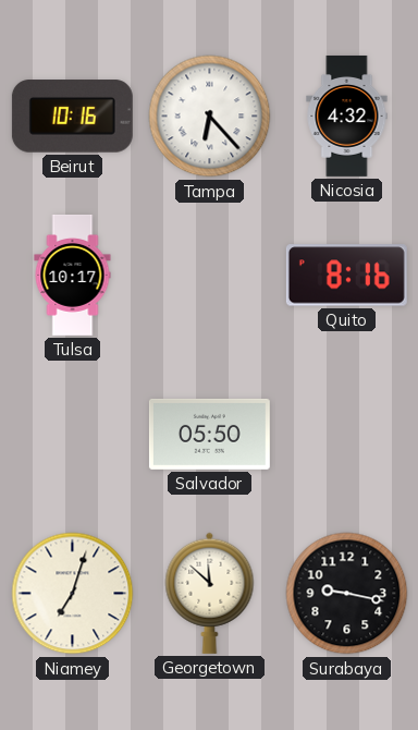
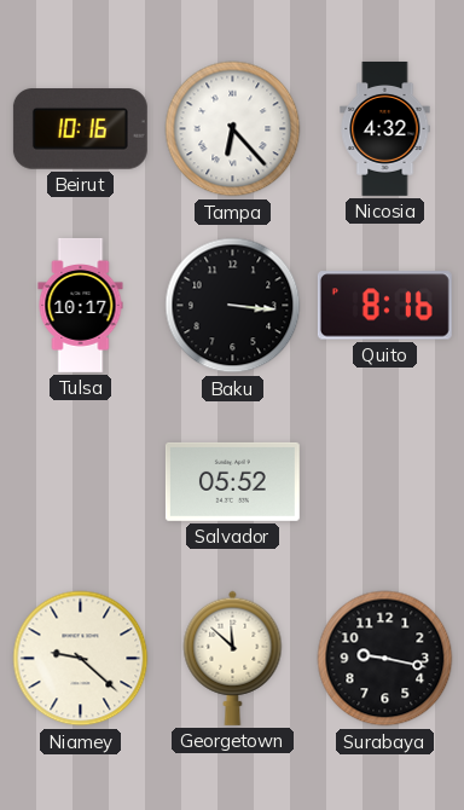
Baku: none -> 3:16 (233, 306)
Salvador: 05:50 -> 05:52 (232, 481)
Niamey: 7:03 -> 9:22 (81, 659)
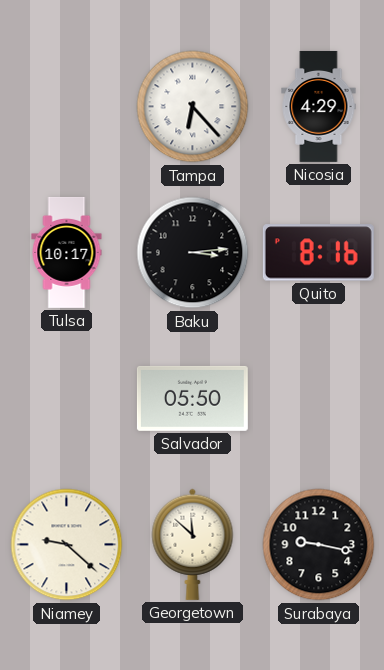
Beirut: 10:16 -> none (80, 129)
Nicosia: 4:32 -> 4:29 (319, 106)
Baku: 3:16 -> 3:14 (193, 253)
Salvador: 05:52 -> 05:50 (192, 398)
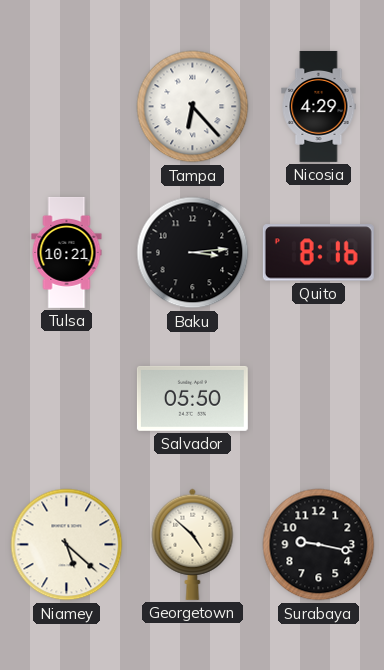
Tulsa: 10:17 -> 10:21 (67, 252)
Niamey: 9:22 -> 5:22 (67, 545)
Georgetown: 11:52 -> 4:52 (193, 544)
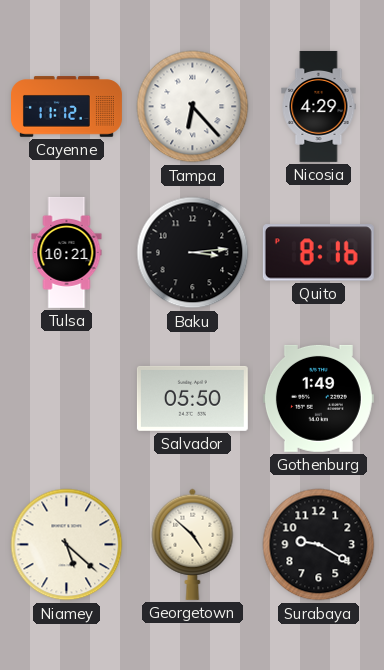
Cayenne: none -> 11:12 (67, 107)
Gothenburg: none -> 1:49 (318, 398)
Surabaya: 9:17 -> 9:20 (319, 545)
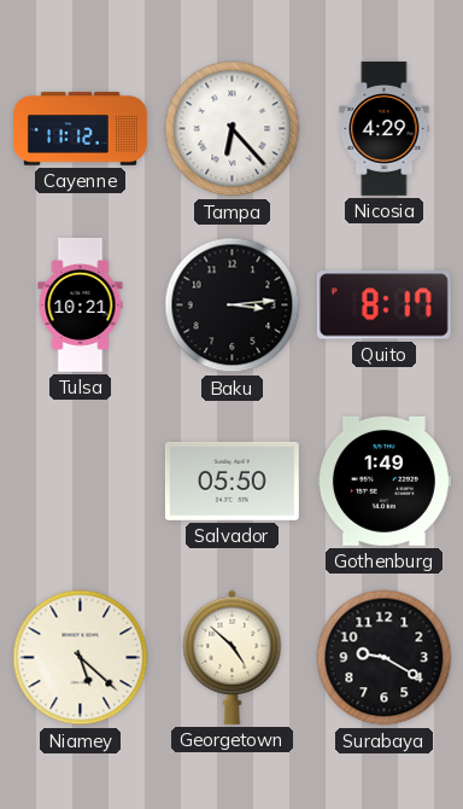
Quito: 8:16 -> 8:17 (383, 305)
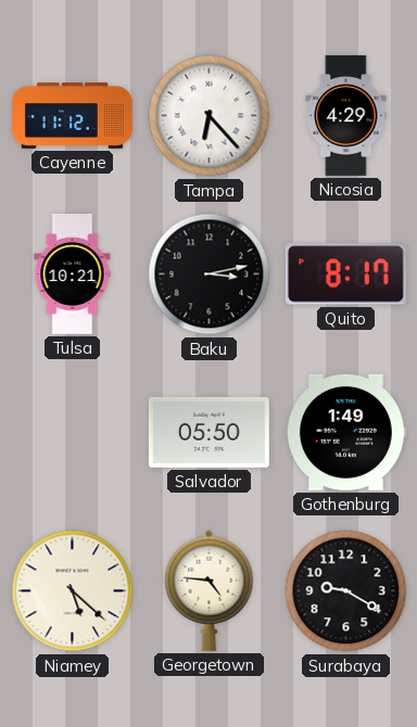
Baku: 3:14 -> 3:13 (210, 275)
Georgetown: 4:52 -> 4:46 (210, 590)
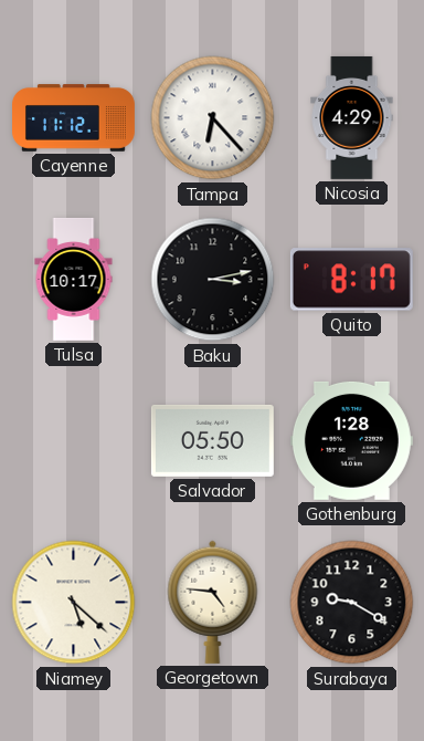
Tulsa: 10:21 -> 10:17 (74, 279)
Gothenburg: 1:49 -> 1:28 (351, 440)
